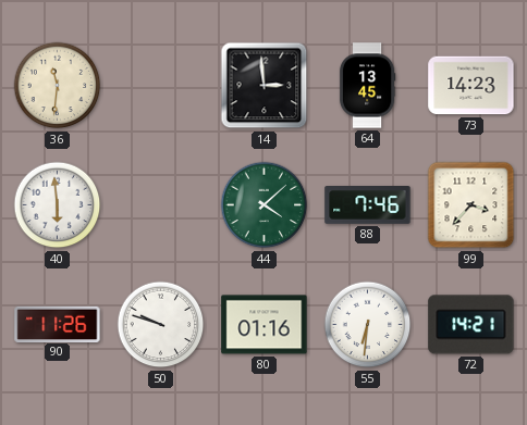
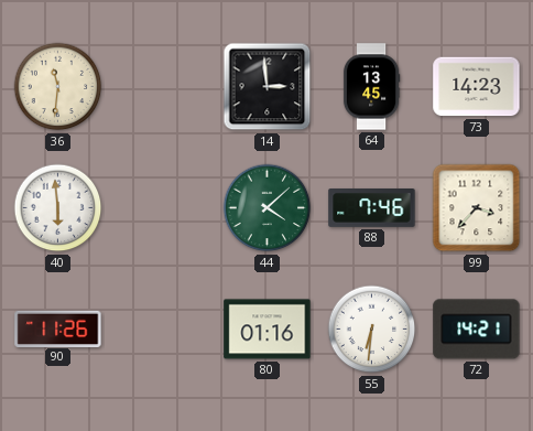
50: 9:48 -> none (161, 325)
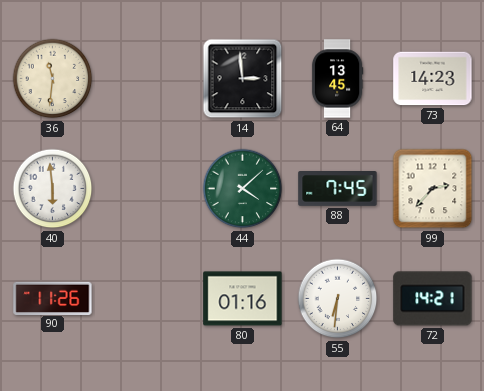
88: 7:46 -> 7:45 (338, 189)
99: 3:37 -> 2:37 (433, 189)
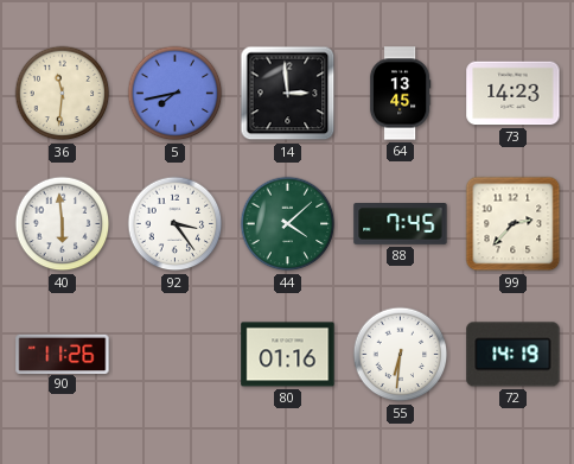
5: none -> 7:43 (176, 94)
92: none -> 3:24 (176, 224)
72: 14:21 -> 14:19 (514, 355)
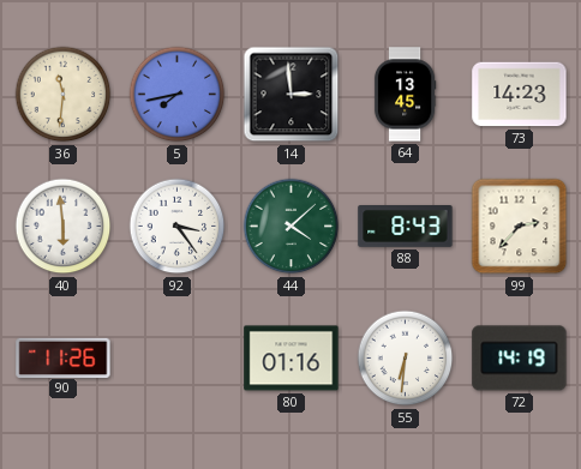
88: 7:45 -> 8:43 (406, 227)
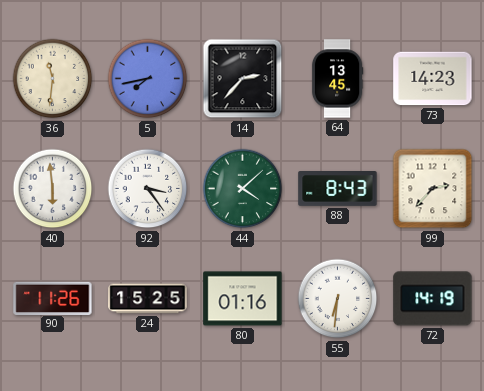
14: 2:59 -> 2:37 (243, 79)
24: none -> 15:25 (148, 299)
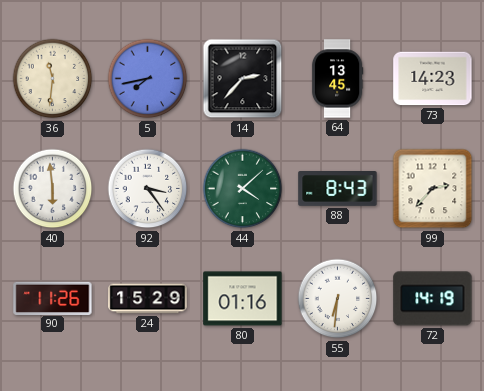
24: 15:25 -> 15:29 (148, 299)
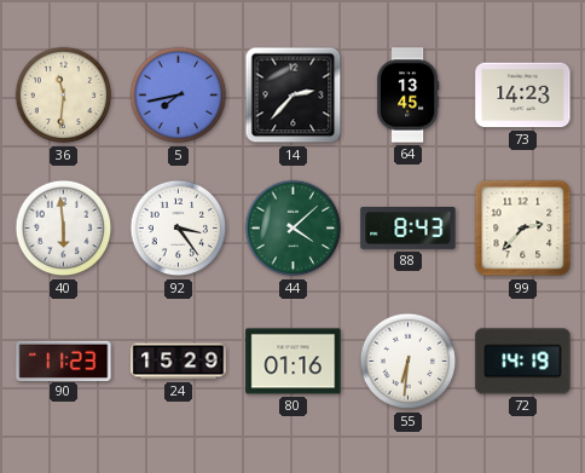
90: 11:26 -> 11:23 (64, 360)
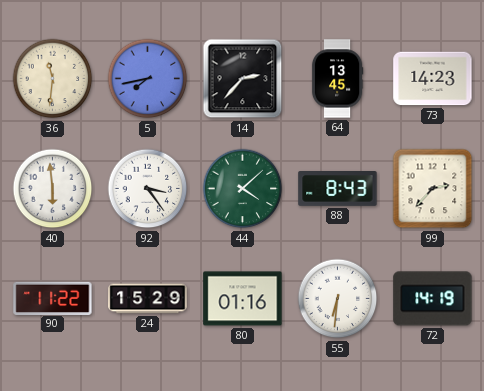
90: 11:23 -> 11:22 (53, 298)
